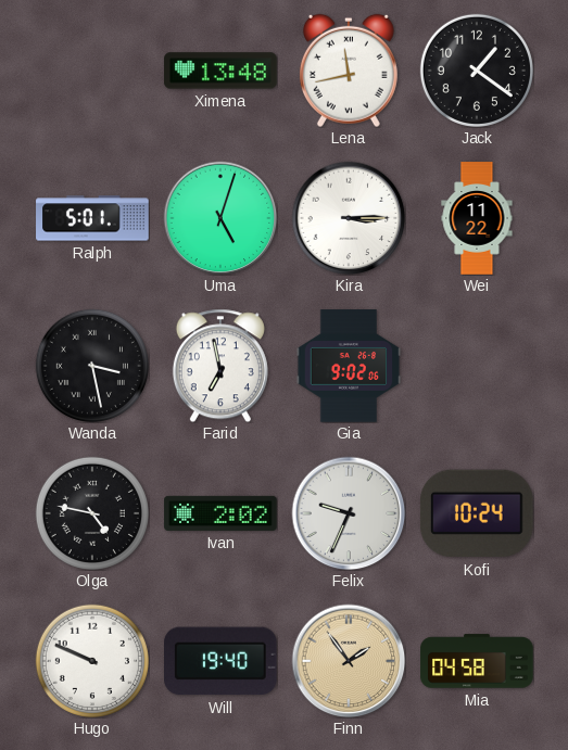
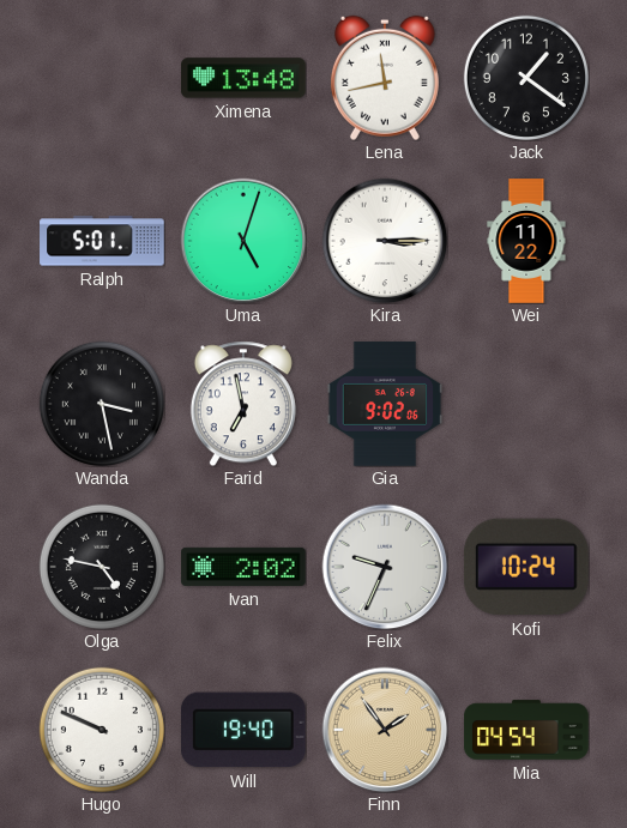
Mia: 04:58 -> 04:54 (526, 730)
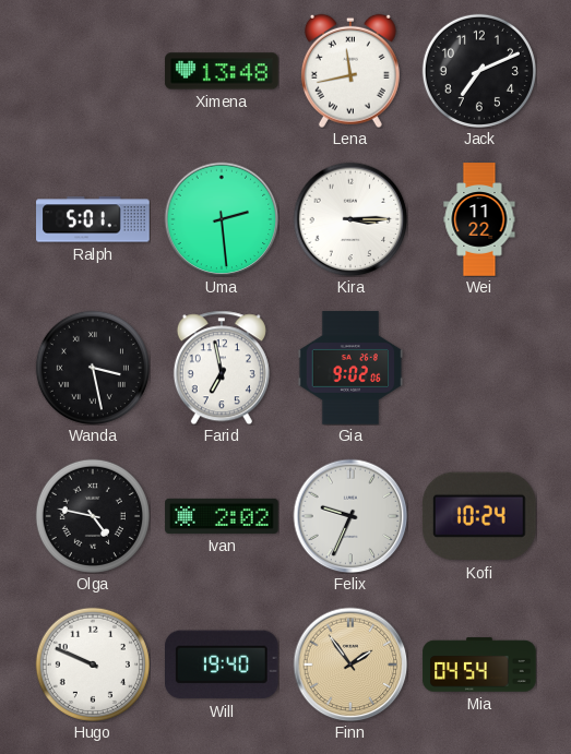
Jack: 1:21 -> 7:11 (479, 71)
Uma: 5:03 -> 2:29 (222, 219)
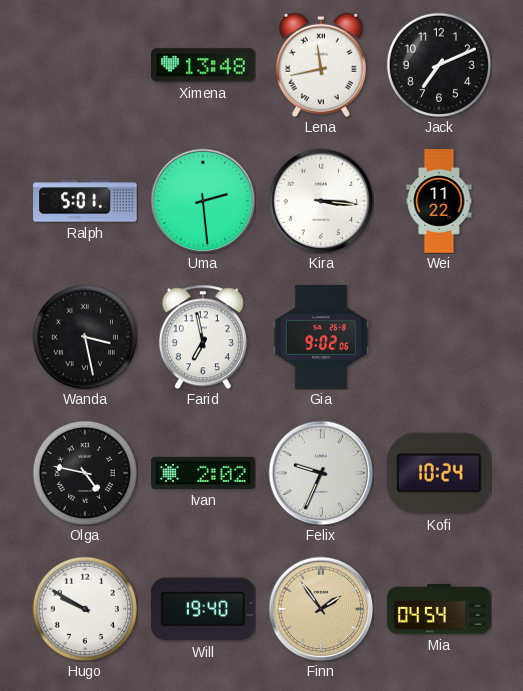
Kira: 3:15 -> 3:16 (321, 201)
Hugo: 9:49 -> 9:50 (85, 609)
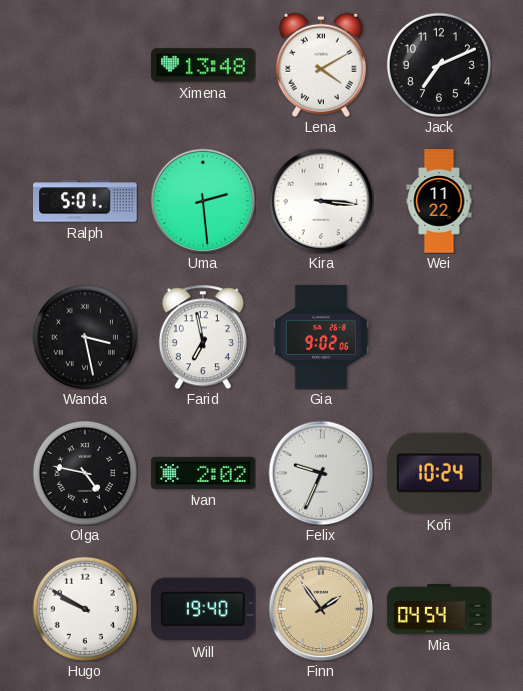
Lena: 11:43 -> 4:10 (321, 65)
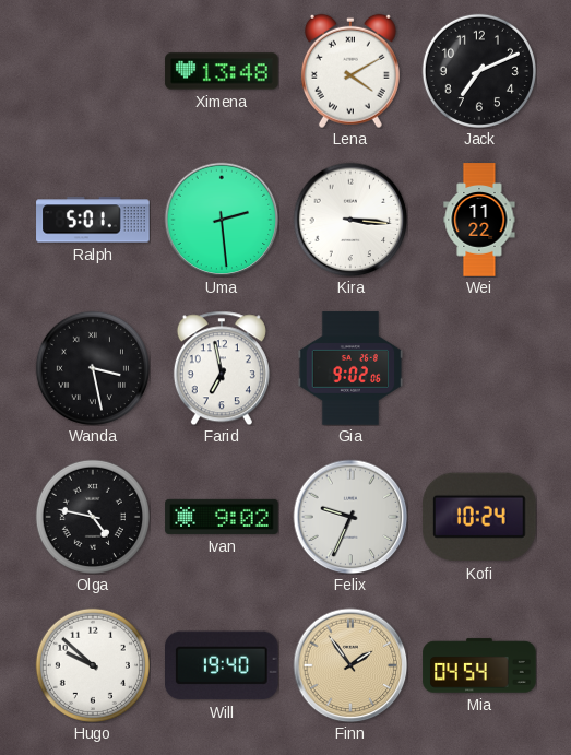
Ivan: 2:02 -> 9:02 (222, 517)
Hugo: 9:50 -> 9:52 (93, 665)
